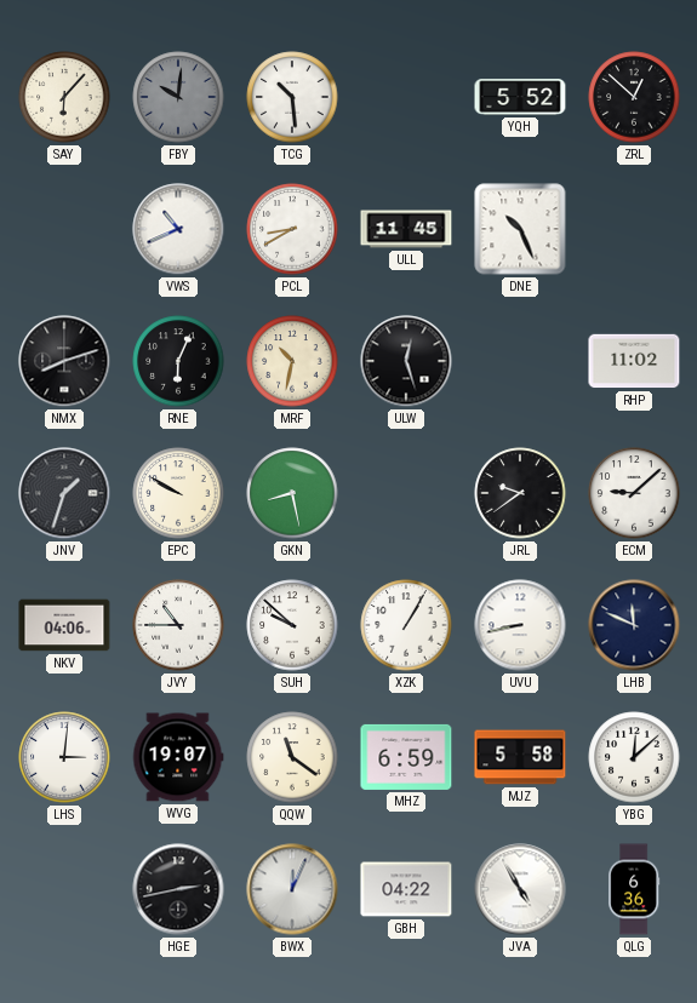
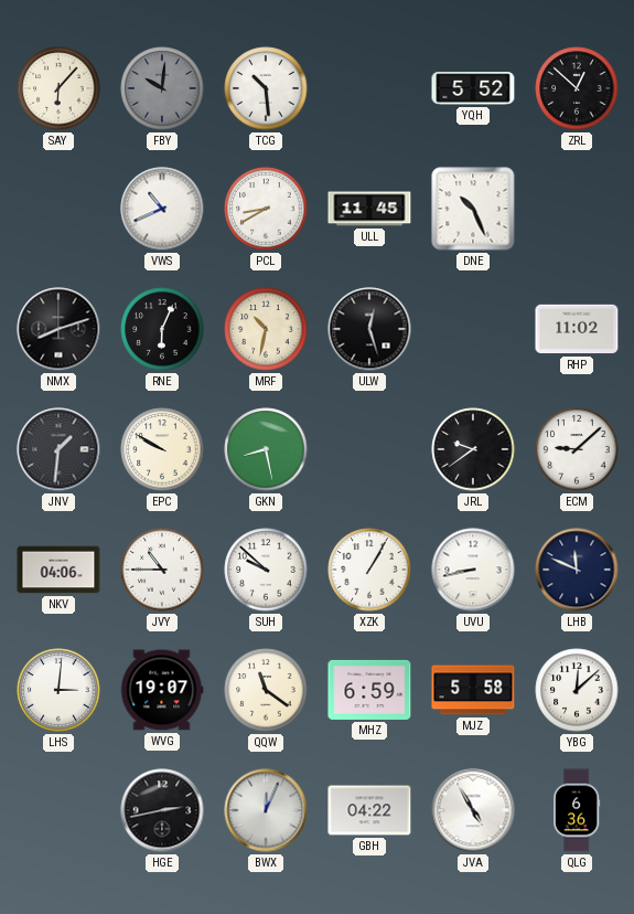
JNV: 1:33 -> 1:31 (58, 449)
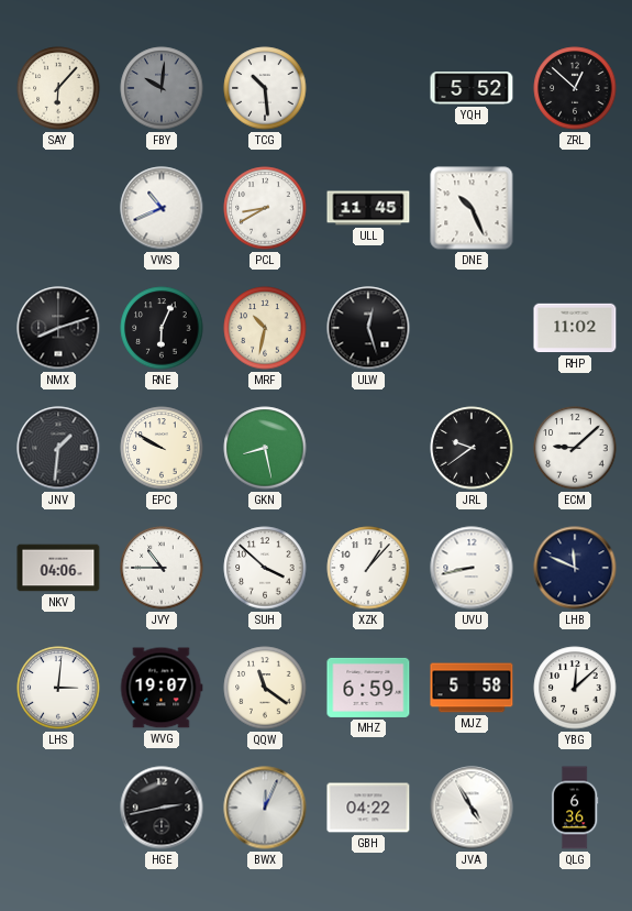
SUH: 9:52 -> 3:52 (265, 568)
XZK: 1:05 -> 1:07 (368, 568)
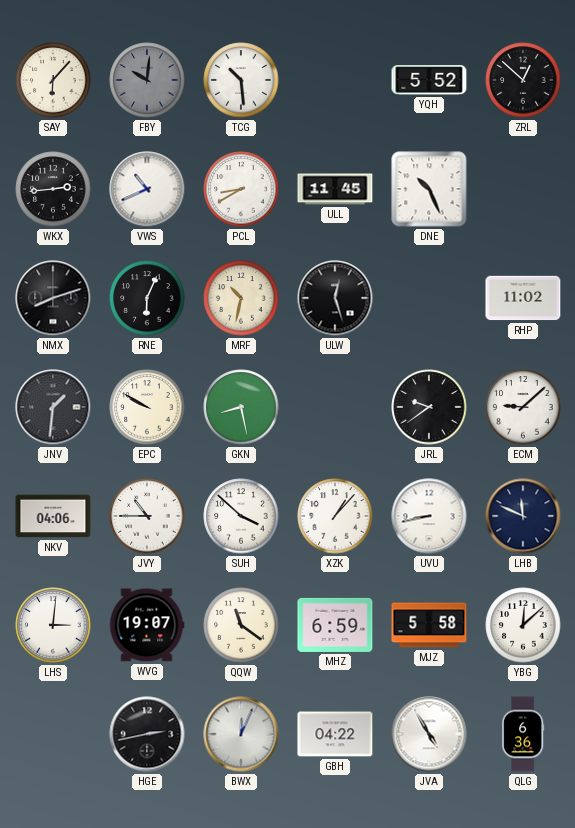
WKX: none -> 2:44 (53, 189)
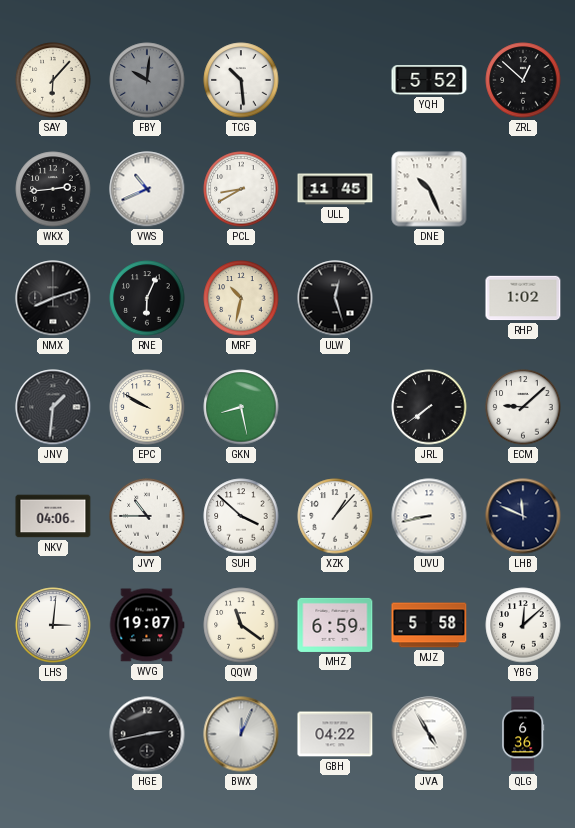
RHP: 11:02 -> 1:02 (523, 298)
JRL: 9:39 -> 7:39 (429, 407)
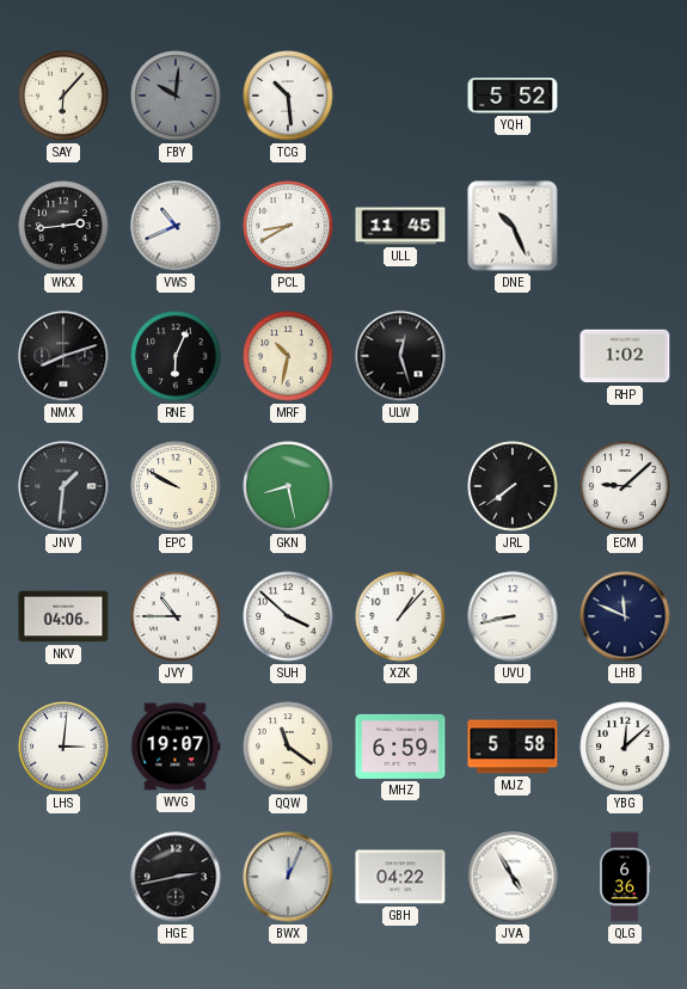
ZRL: 12:52 -> none (523, 80)
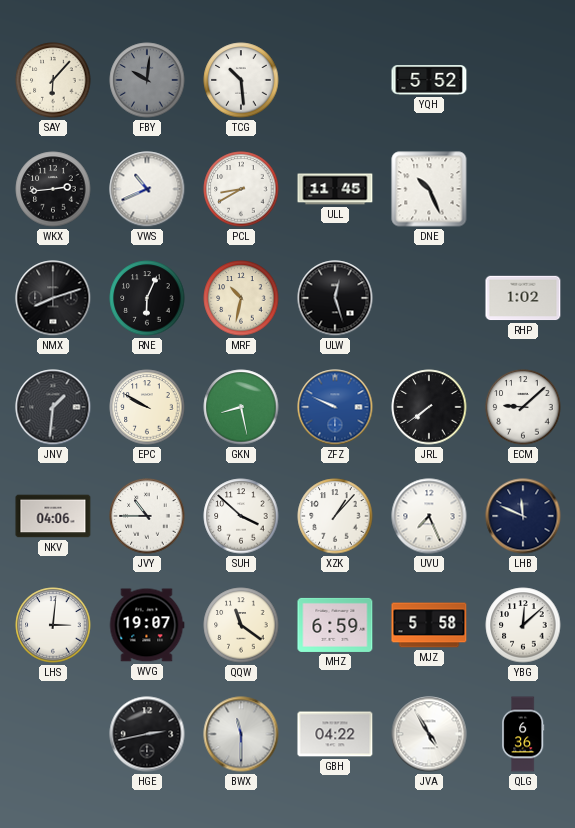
ZFZ: none -> 9:49 (335, 407)
UVU: 8:43 -> 7:26 (429, 516)
BWX: 12:04 -> 11:30 (241, 734)
